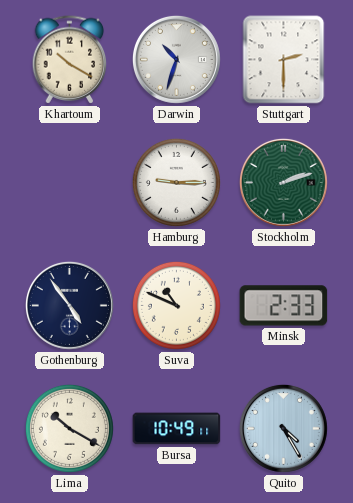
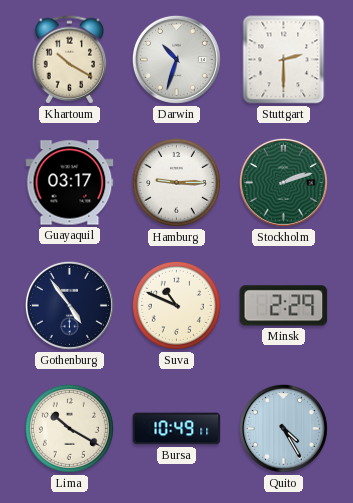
Guayaquil: none -> 03:17 (70, 183)
Minsk: 2:33 -> 2:29 (284, 306)
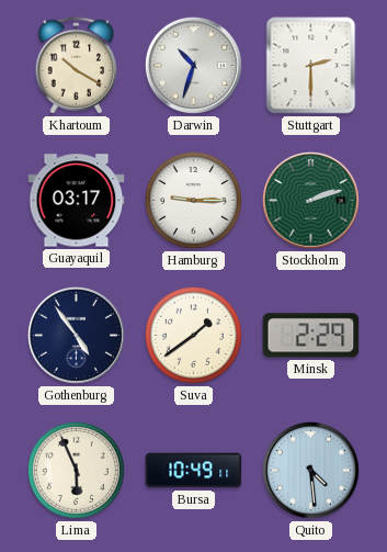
Suva: 10:49 -> 1:39 (193, 335)
Lima: 10:20 -> 5:56 (76, 470)
Quito: 4:25 -> 4:29 (310, 470)
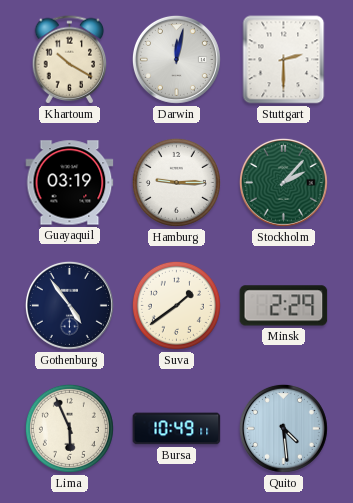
Darwin: 10:33 -> 12:02 (176, 59)
Guayaquil: 03:17 -> 03:19 (70, 183)
Stockholm: 2:12 -> 2:07 (283, 182)
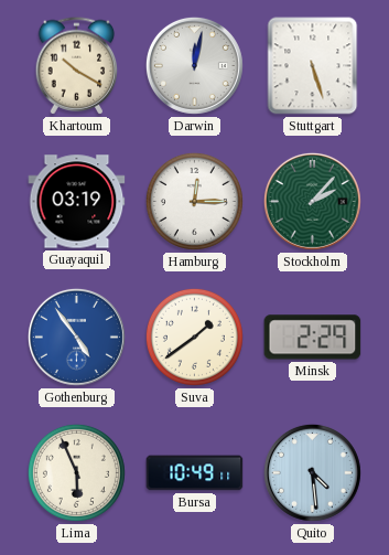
Stuttgart: 2:30 -> 5:27 (313, 66)
Hamburg: 9:15 -> 12:15 (194, 201)
Gothenburg dial: navy -> blue (76, 337)
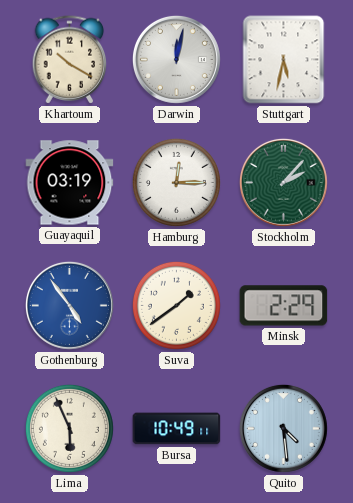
Stuttgart: 5:27 -> 5:32 (284, 60)
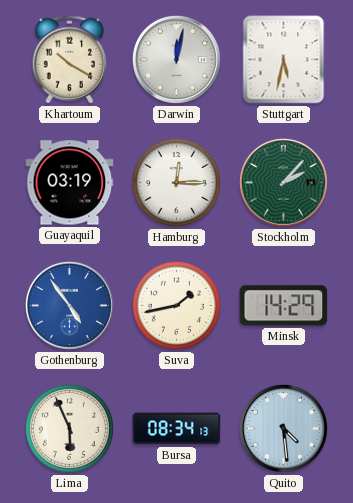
Suva: 1:39 -> 1:43 (176, 305)
Minsk: 2:29 -> 14:29 (284, 306)
Bursa: 10:49 -> 08:34 (177, 429)
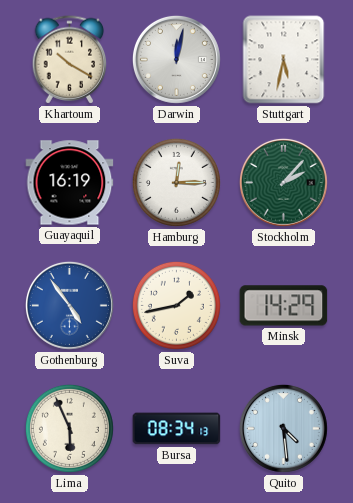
Guayaquil: 03:19 -> 16:19 (70, 183)
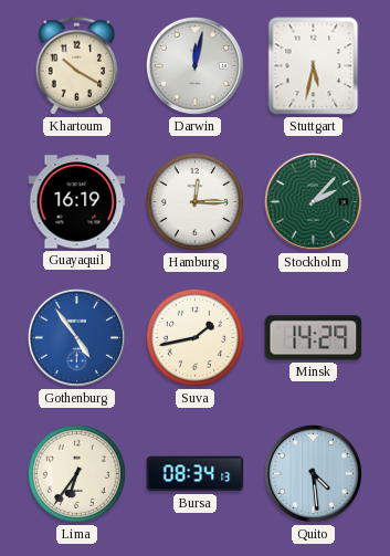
Lima: 5:56 -> 6:36 (76, 473)
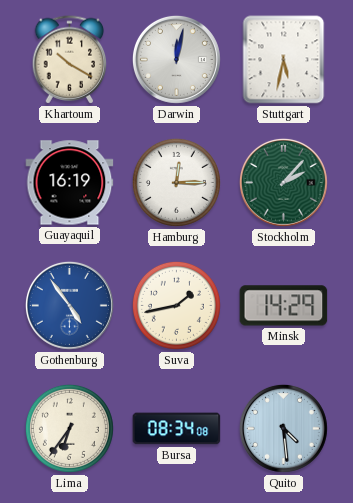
Bursa: 08:34:13 -> 08:34:08 (177, 429)
